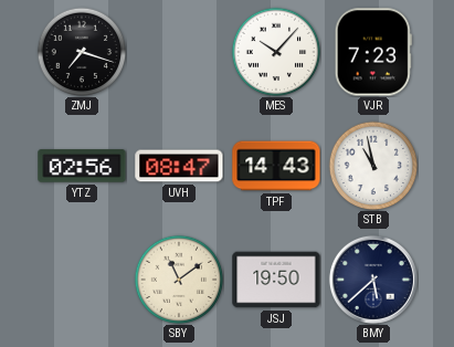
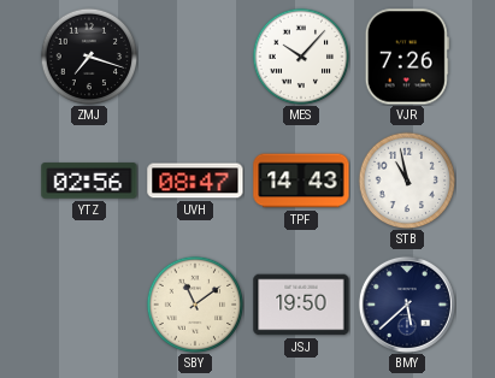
VJR: 7:23 -> 7:26 (407, 57)
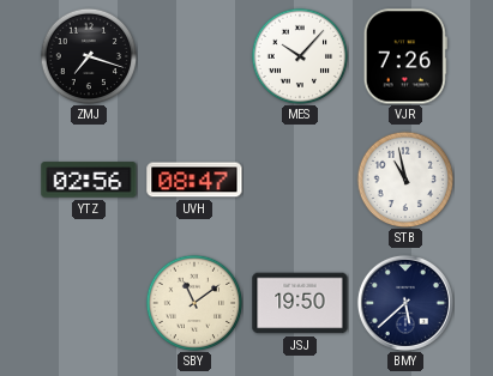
TPF: 14:43 -> none (301, 181)
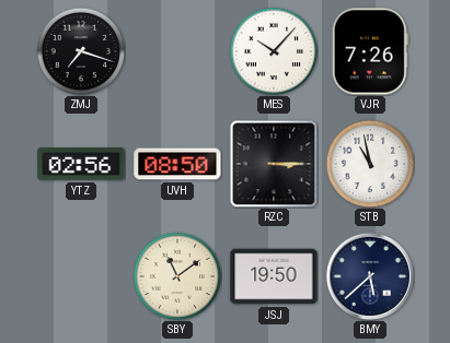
UVH: 08:47 -> 08:50 (177, 164)
RZC: none -> 3:15 (274, 164)
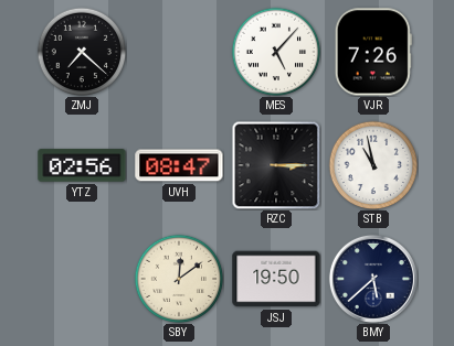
ZMJ: 7:18 -> 7:22 (82, 52)
MES: 10:07 -> 5:07 (276, 52)
UVH: 08:50 -> 08:47 (179, 165)
SBY: 11:09 -> 12:09 (179, 279)
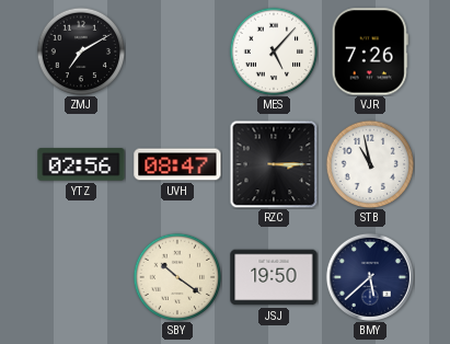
ZMJ: 7:22 -> 7:10 (81, 51)
SBY: 12:09 -> 10:21 (177, 277)
